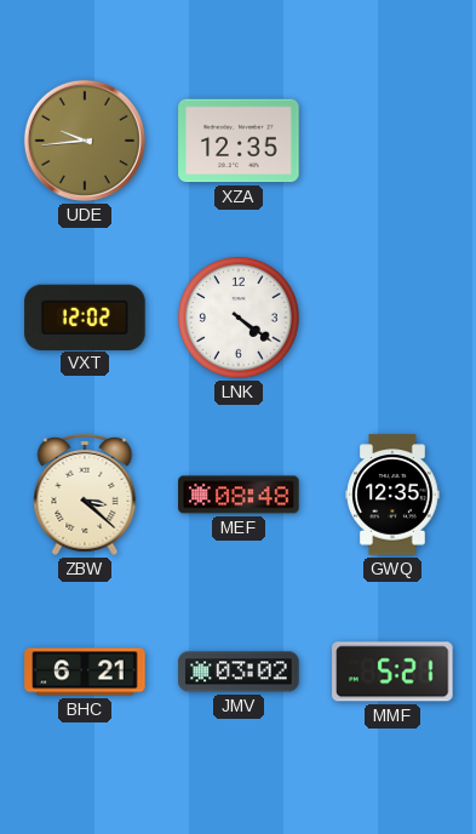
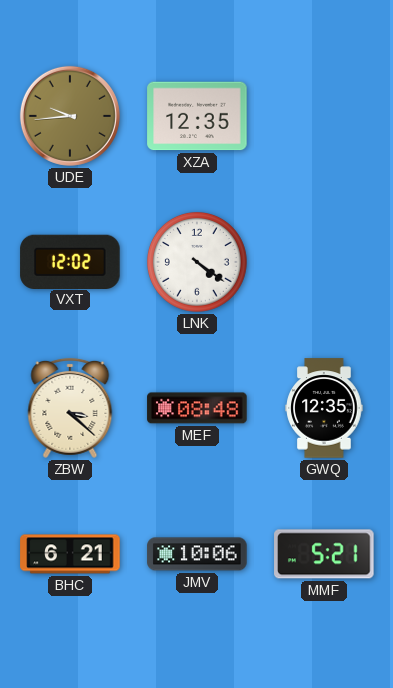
JMV: 03:02 -> 10:06 (197, 554)
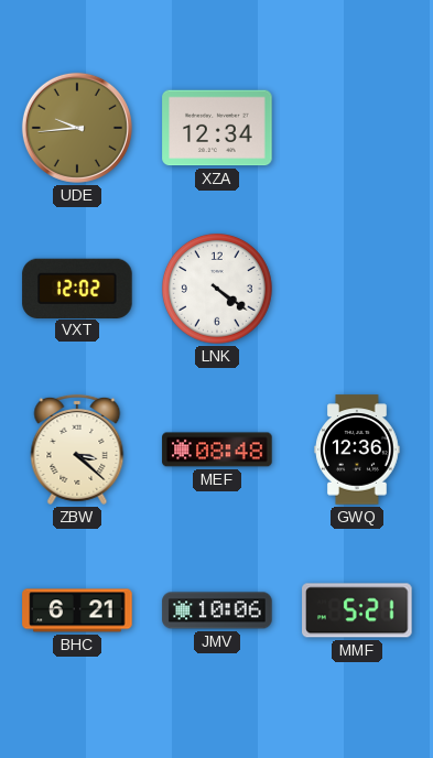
XZA: 12:35 -> 12:34 (217, 128)
GWQ: 12:35 -> 12:36 (357, 450)
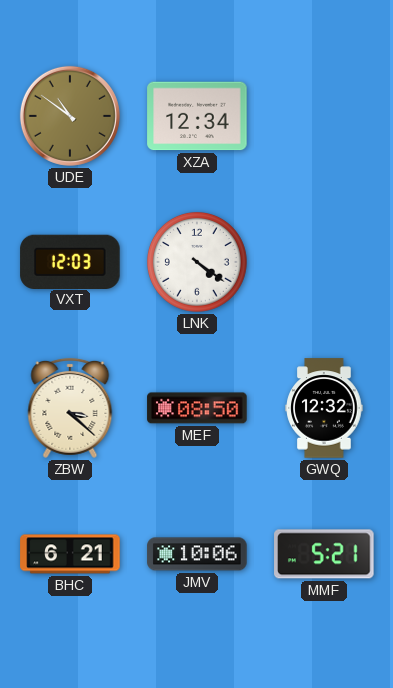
UDE: 9:44 -> 10:51 (70, 116)
VXT: 12:02 -> 12:03 (70, 261)
MEF: 08:48 -> 08:50 (197, 408)
GWQ: 12:36 -> 12:32 (324, 408)
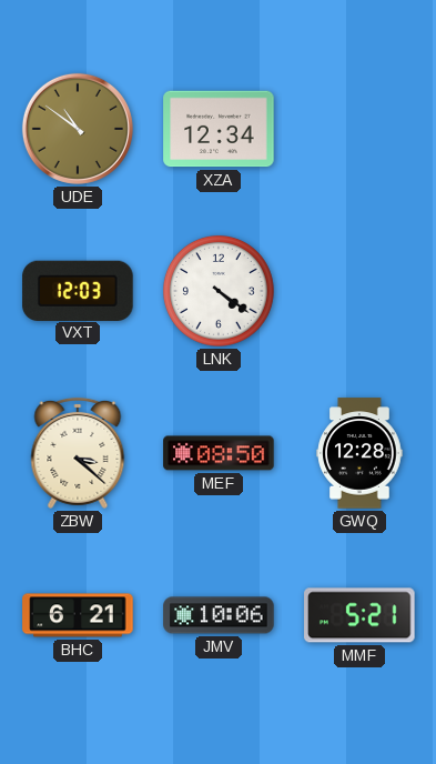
GWQ: 12:32 -> 12:28 (359, 453)
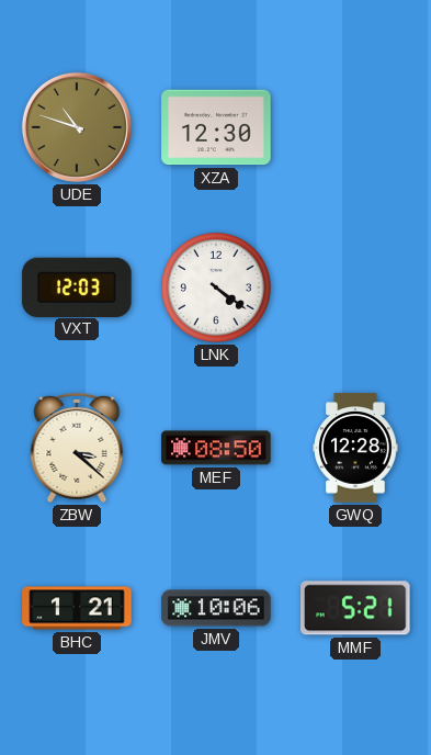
UDE: 10:51 -> 10:48 (77, 127)
XZA: 12:34 -> 12:30 (216, 127)
BHC: 6:21 -> 1:21 (77, 608)
